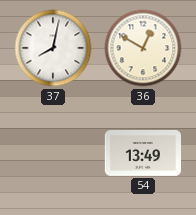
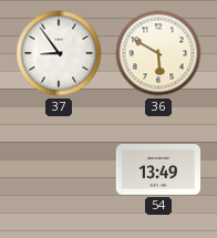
37: 8:02 -> 8:54 (59, 53)
36: 12:50 -> 5:50 (158, 53)
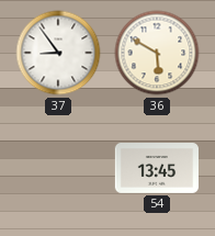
54: 13:49 -> 13:45 (156, 169)
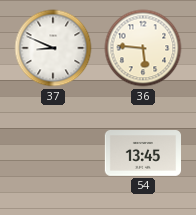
37: 8:54 -> 8:49 (53, 48)
36: 5:50 -> 5:46 (143, 48)
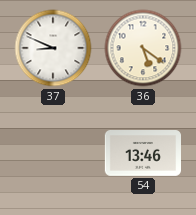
36: 5:46 -> 5:21 (143, 48)
54: 13:45 -> 13:46 (142, 154)
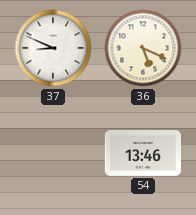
36: 5:21 -> 5:19 (143, 48)
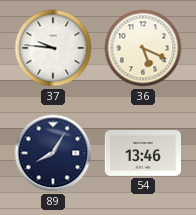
37: 8:49 -> 9:46 (53, 48)
89: none -> 8:05 (53, 153)
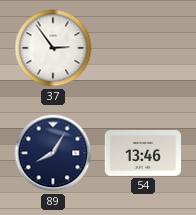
37: 9:46 -> 2:54 (53, 48)
36: 5:19 -> none (143, 48)
